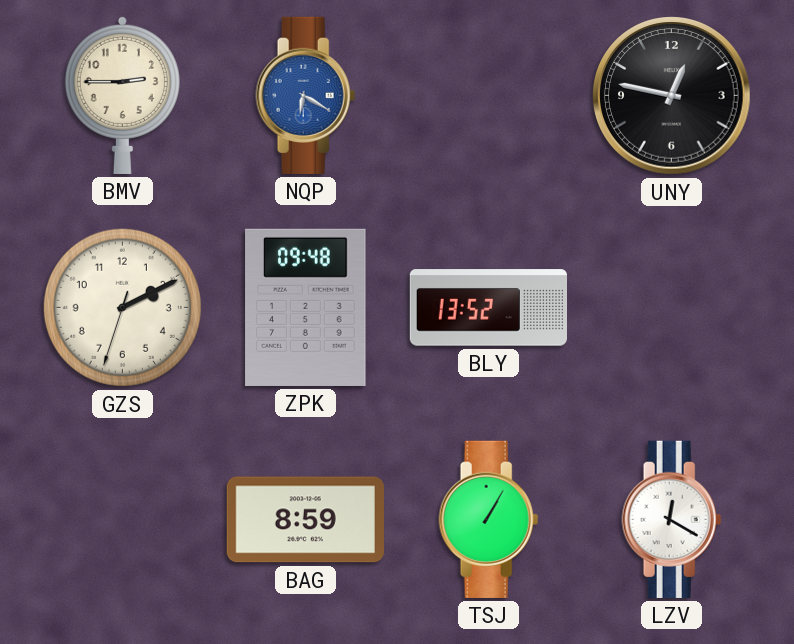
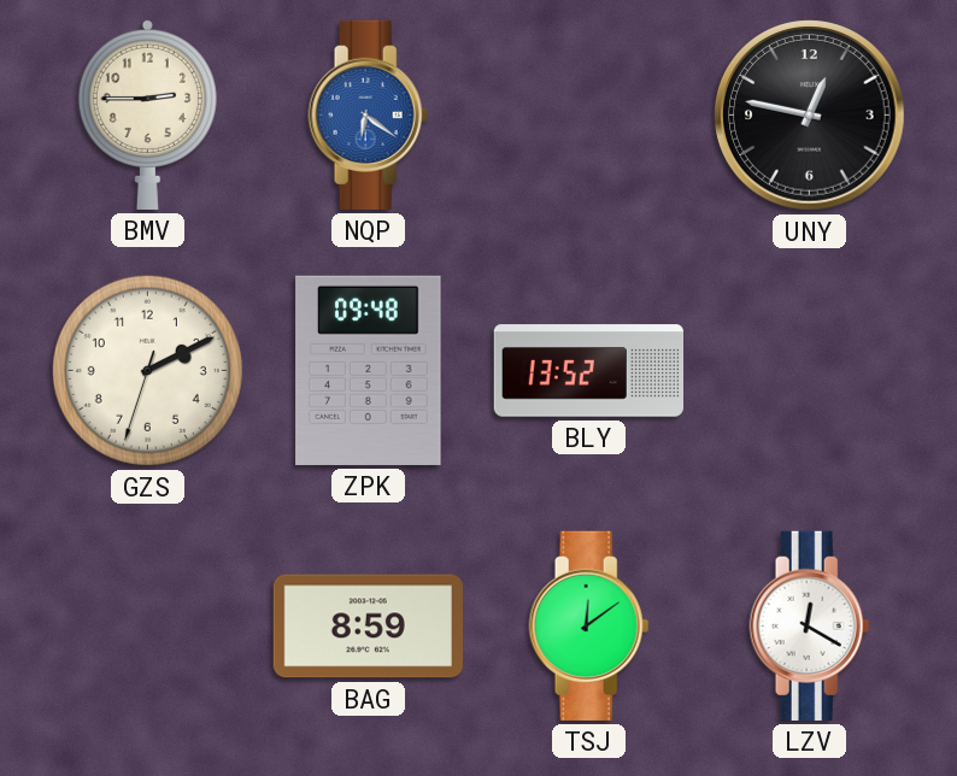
NQP: 6:20 -> 6:21 (369, 114)
TSJ: 1:05 -> 12:09 (589, 625)
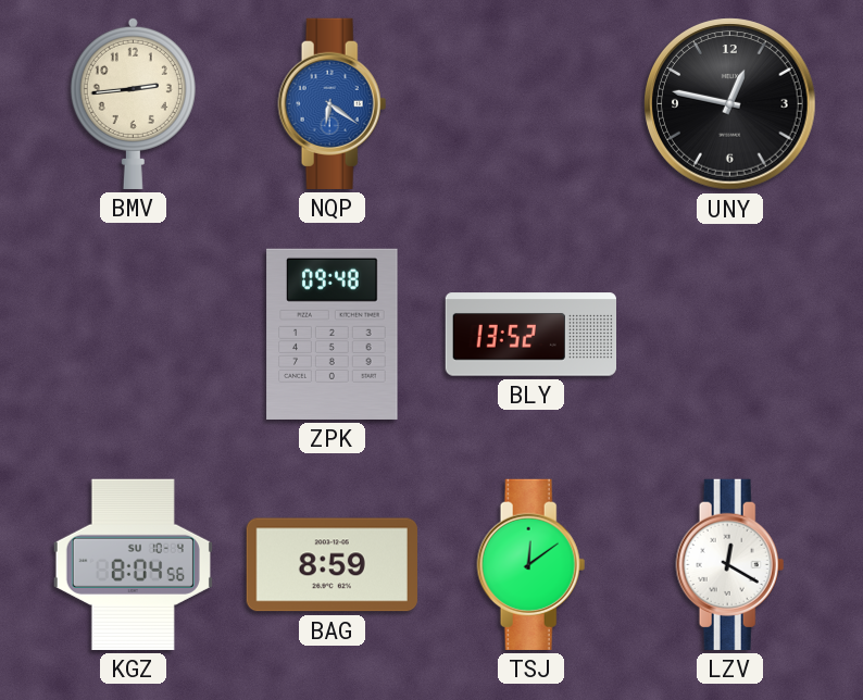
BMV: 2:45 -> 2:44 (133, 103)
GZS: 2:10 -> none (147, 370)
KGZ: none -> 8:04 (133, 564)
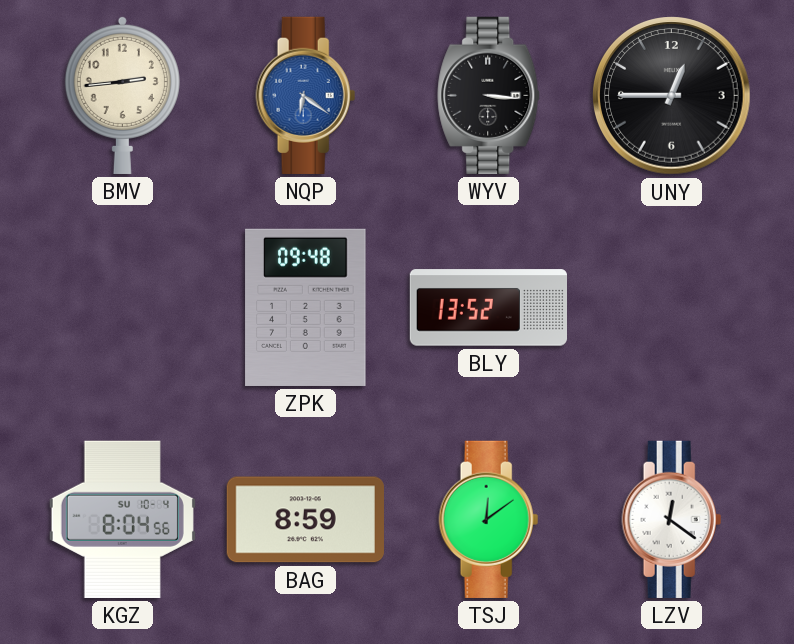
WYV: none -> 3:16 (489, 95)
UNY: 12:47 -> 12:45 (672, 96)
LZV: 12:20 -> 12:21 (672, 519)
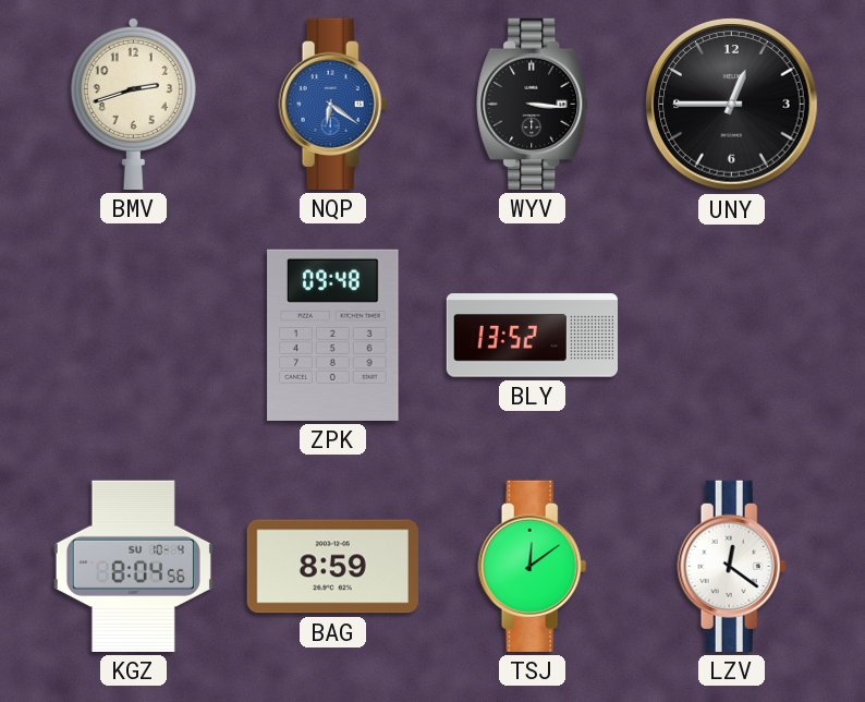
BMV: 2:44 -> 2:42 (133, 104)
